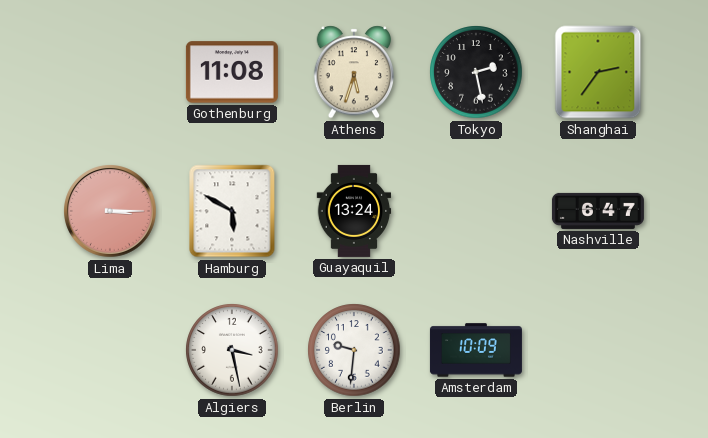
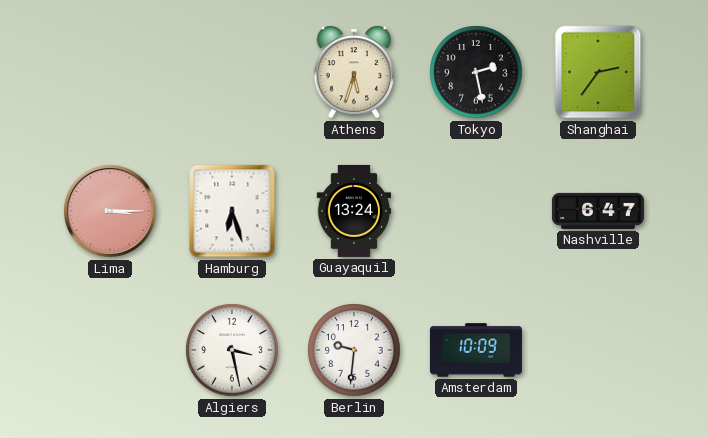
Gothenburg: 11:08 -> none (232, 72)
Hamburg: 5:50 -> 6:27 (232, 211)
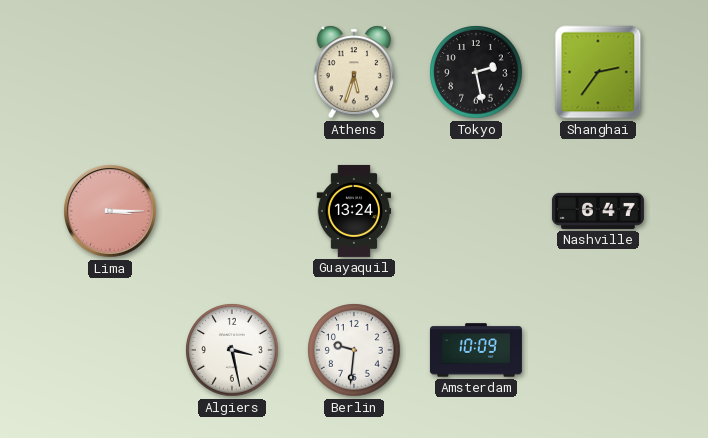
Hamburg: 6:27 -> none (232, 211)
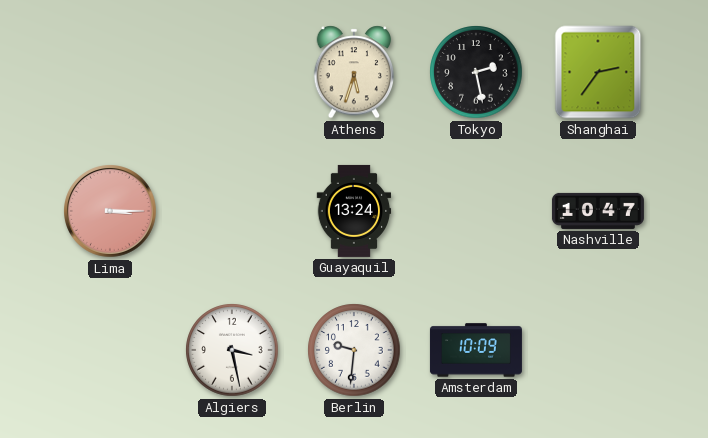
Nashville: 6:47 -> 10:47 (598, 211)
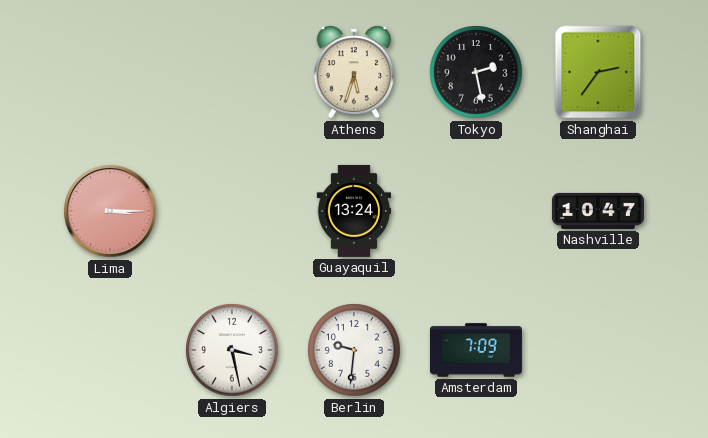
Amsterdam: 10:09 -> 7:09 (476, 350)
